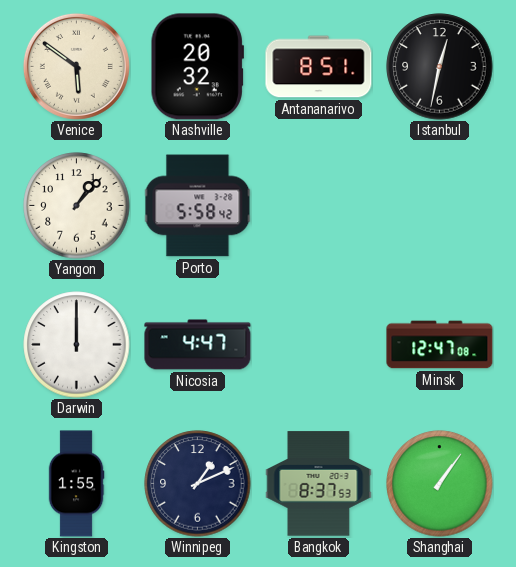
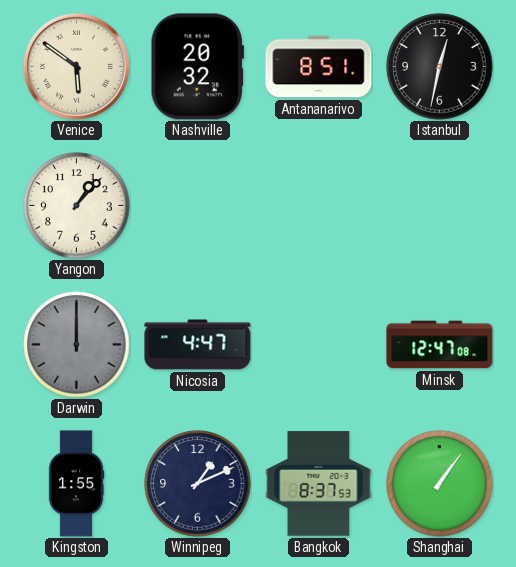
Porto: 5:58 -> none (197, 206)
Darwin dial: white -> grey (77, 345)
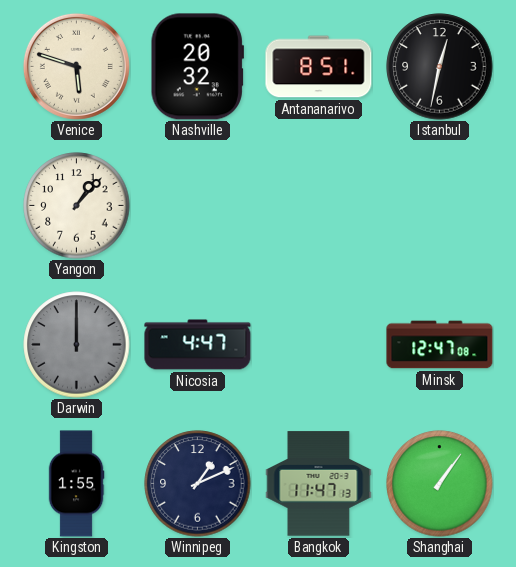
Venice: 5:51 -> 5:48 (76, 66)
Bangkok: 8:37 -> 11:47 (319, 484)
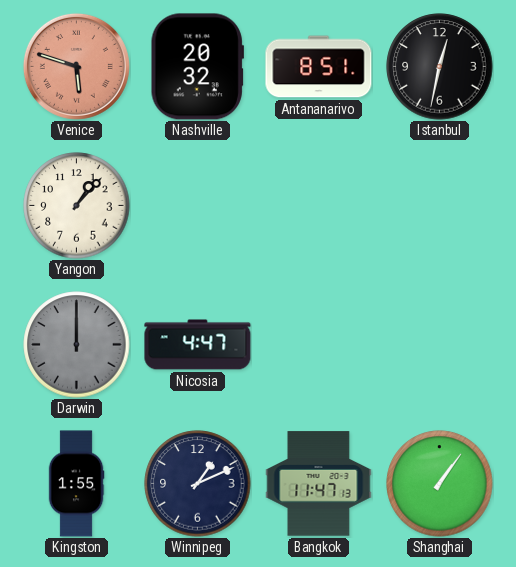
Venice dial: cream -> salmon (76, 66)
Minsk: 12:47 -> none (440, 345)
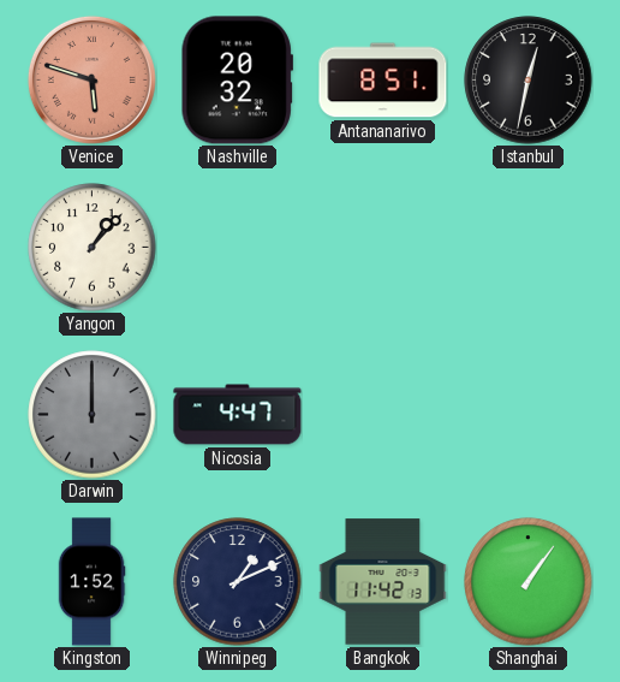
Kingston: 1:55 -> 1:52 (91, 582)
Bangkok: 11:47 -> 11:42 (383, 582)
